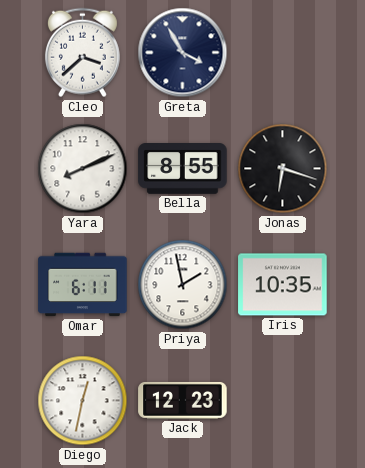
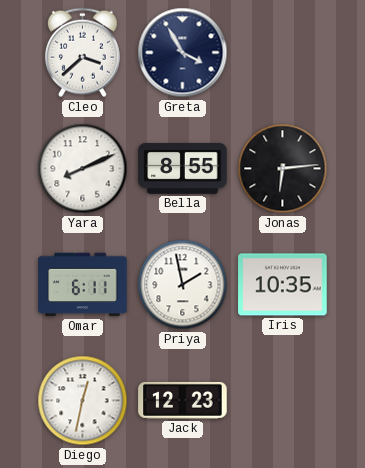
Jonas: 6:18 -> 6:14 (283, 169)
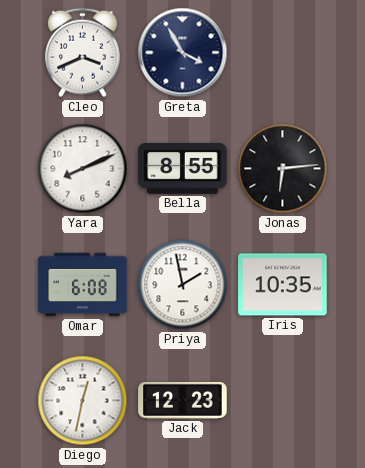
Cleo: 3:38 -> 3:41 (82, 53)
Omar: 6:11 -> 6:08 (83, 285)
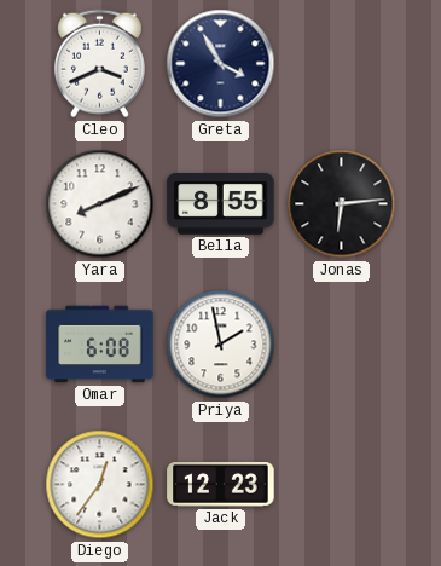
Iris: 10:35 -> none (283, 285)
Diego: 12:32 -> 12:36 (100, 485)
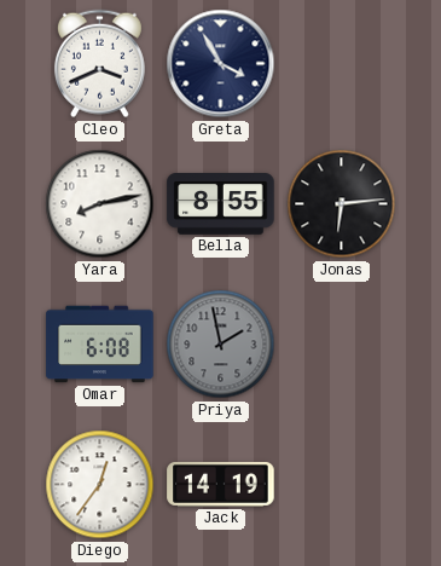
Yara: 8:11 -> 8:13 (100, 204)
Priya dial: white -> grey (221, 345)
Jack: 12:23 -> 14:19 (221, 484)
